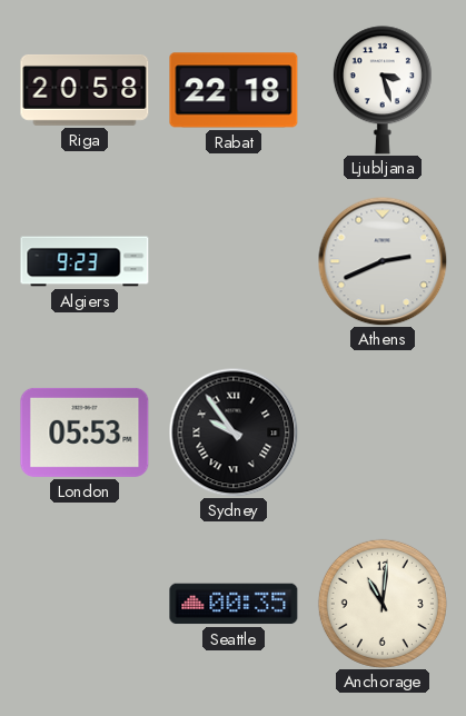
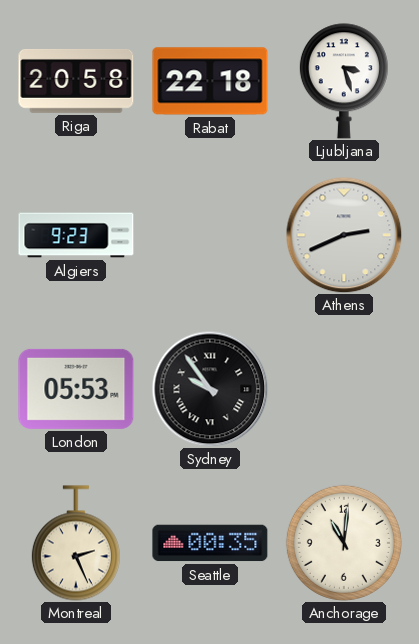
Montreal: none -> 2:26 (76, 543)
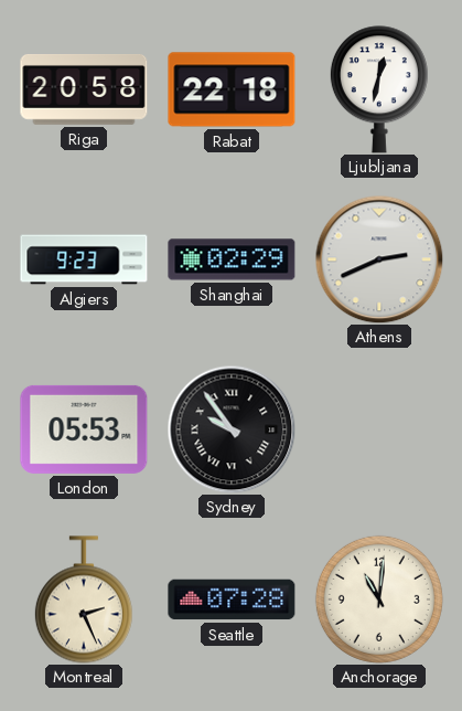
Ljubljana: 3:27 -> 12:32 (379, 89)
Shanghai: none -> 02:29 (232, 259)
Seattle: 00:35 -> 07:28 (232, 599)
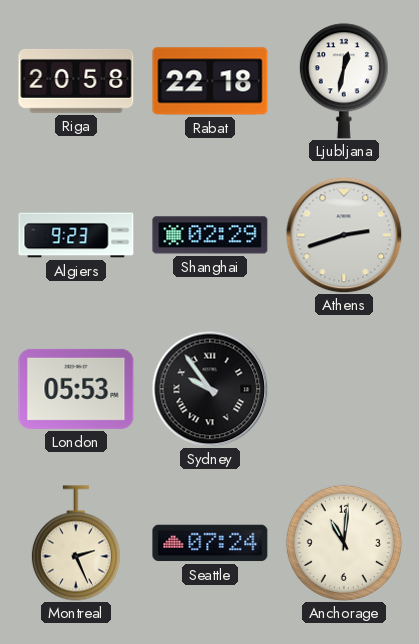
Athens: 2:41 -> 2:42 (344, 235)
Seattle: 07:28 -> 07:24 (210, 543)
